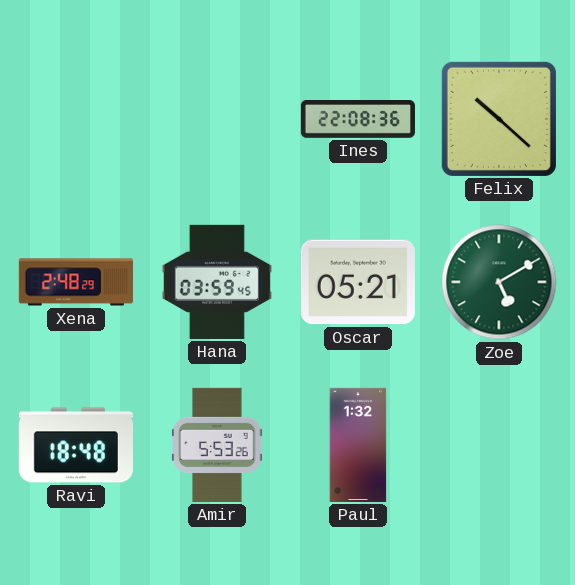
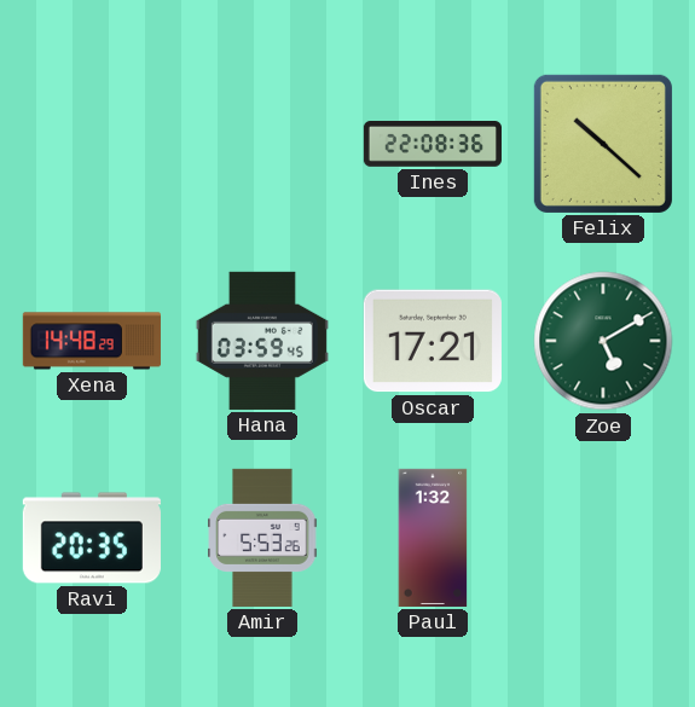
Xena: 2:48 -> 14:48 (92, 341)
Oscar: 05:21 -> 17:21 (433, 341)
Ravi: 18:48 -> 20:35 (92, 538)
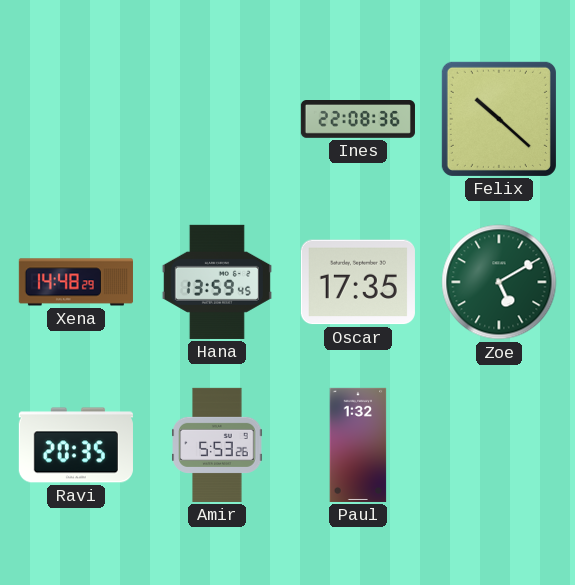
Hana: 03:59 -> 13:59 (217, 282)
Oscar: 17:21 -> 17:35 (358, 282)
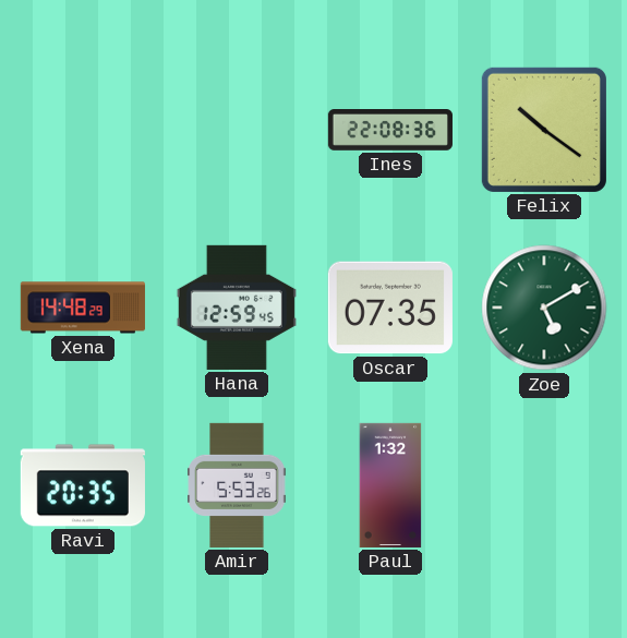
Felix: 10:22 -> 10:21 (544, 130)
Hana: 13:59 -> 12:59 (237, 308)
Oscar: 17:35 -> 07:35 (390, 308)
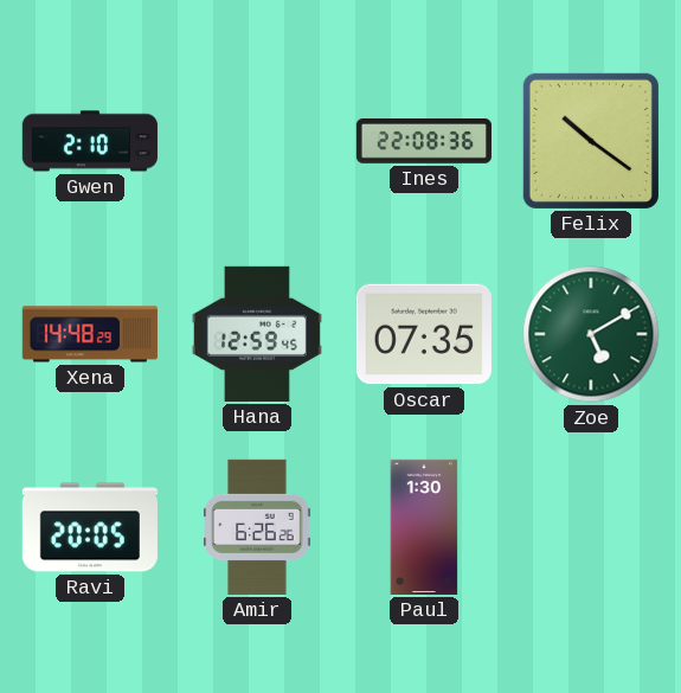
Gwen: none -> 2:10 (90, 141)
Ravi: 20:35 -> 20:05 (90, 527)
Amir: 5:53 -> 6:26 (257, 527)
Paul: 1:32 -> 1:30 (424, 527)
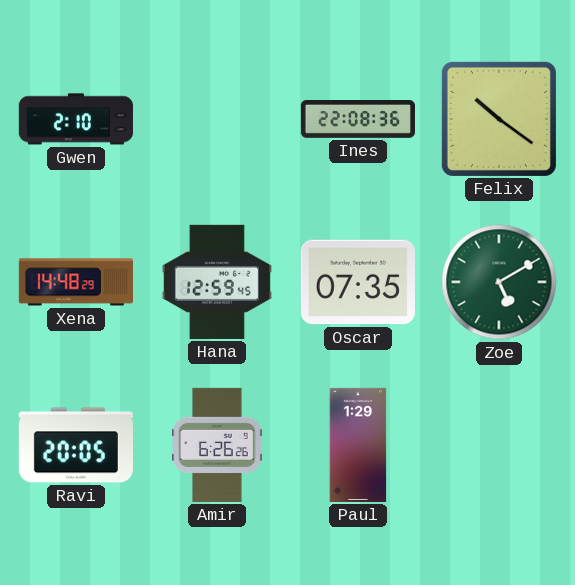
Paul: 1:30 -> 1:29 (358, 445)
